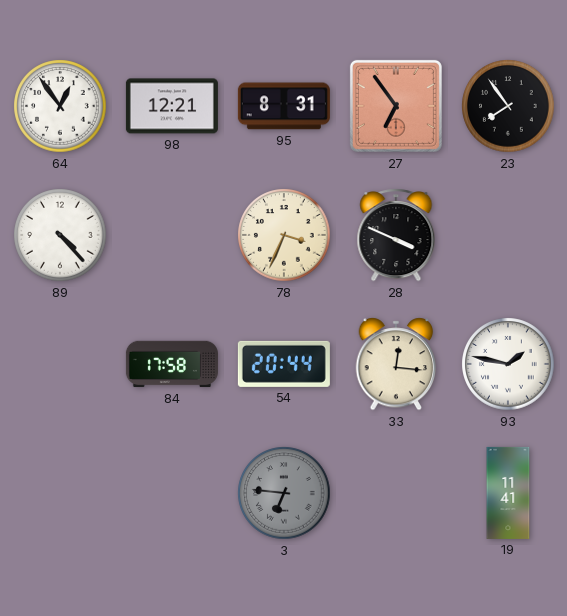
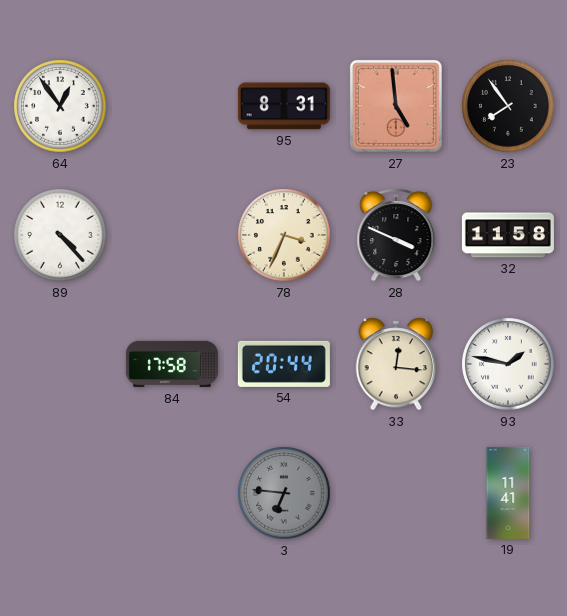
98: 12:21 -> none (172, 106)
27: 6:54 -> 4:59 (396, 106)
32: none -> 11:58 (508, 235)
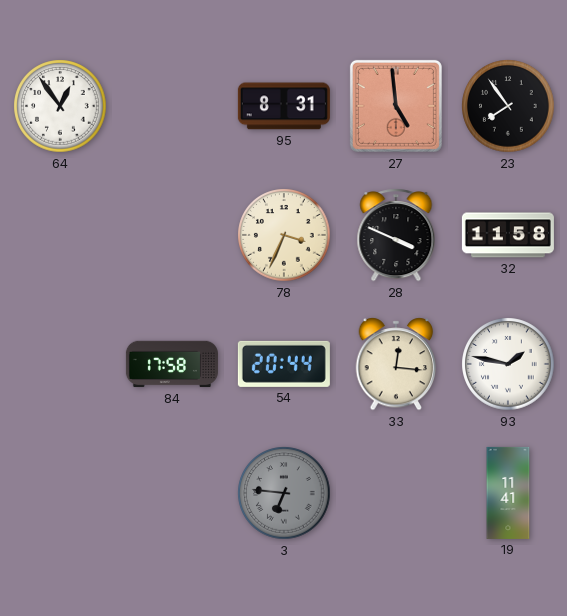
89: 4:23 -> none (60, 235)
